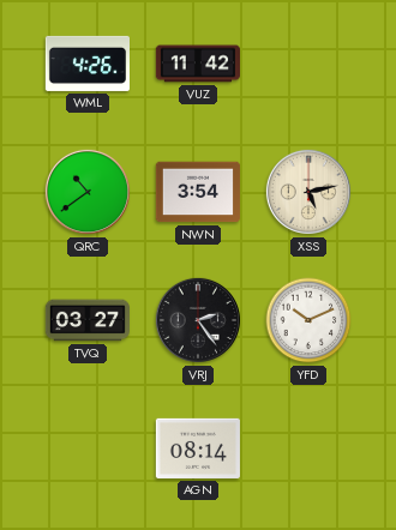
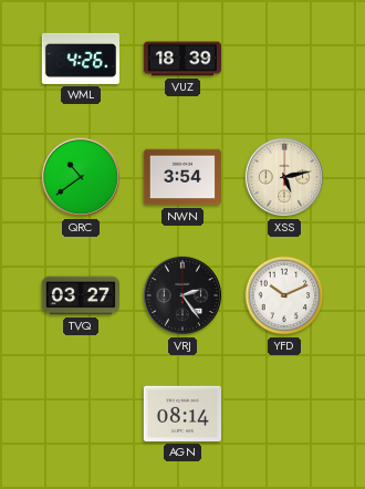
VUZ: 11:42 -> 18:39 (181, 59)
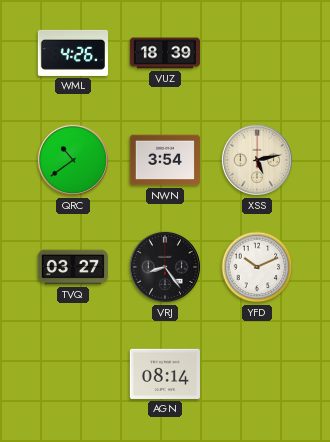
VRJ: 2:24 -> 8:24 (165, 267)
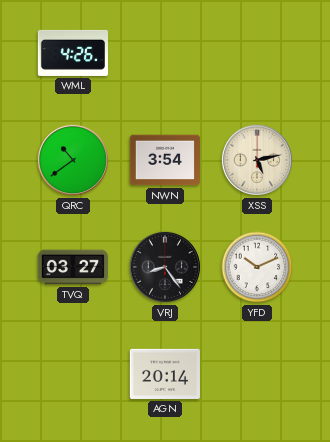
VUZ: 18:39 -> none (164, 53)
AGN: 08:14 -> 20:14 (165, 374)
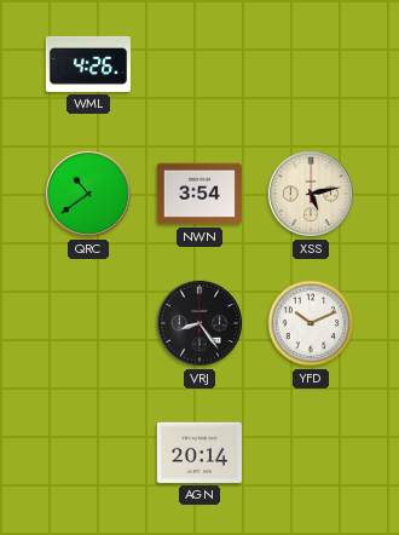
TVQ: 03:27 -> none (73, 267)
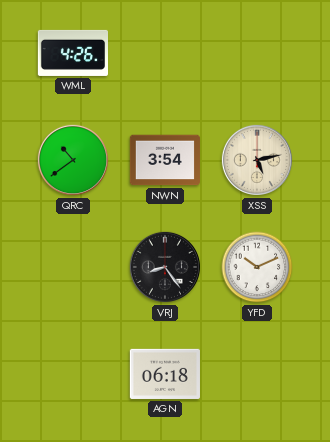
AGN: 20:14 -> 06:18 (165, 374)
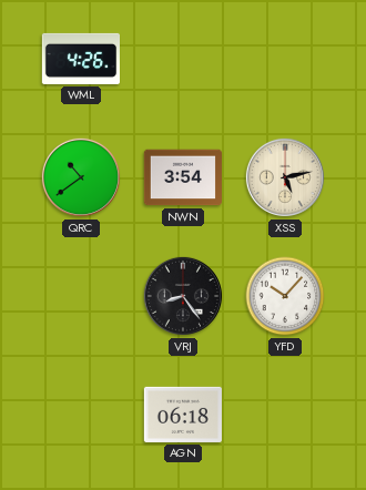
YFD: 10:11 -> 10:07 (285, 296)
